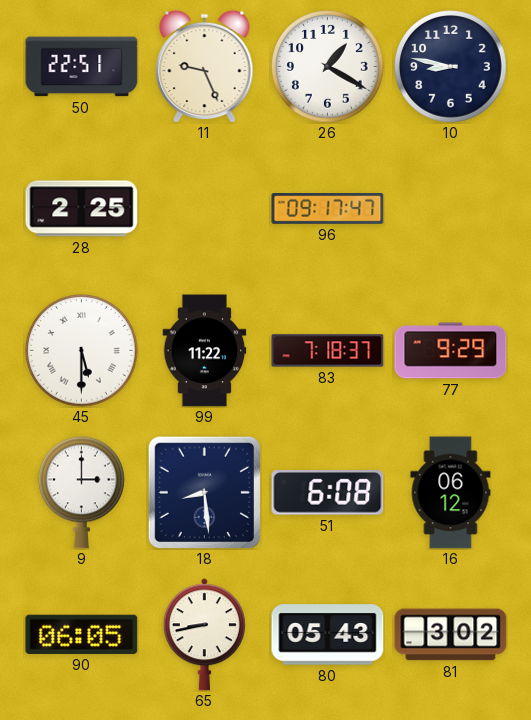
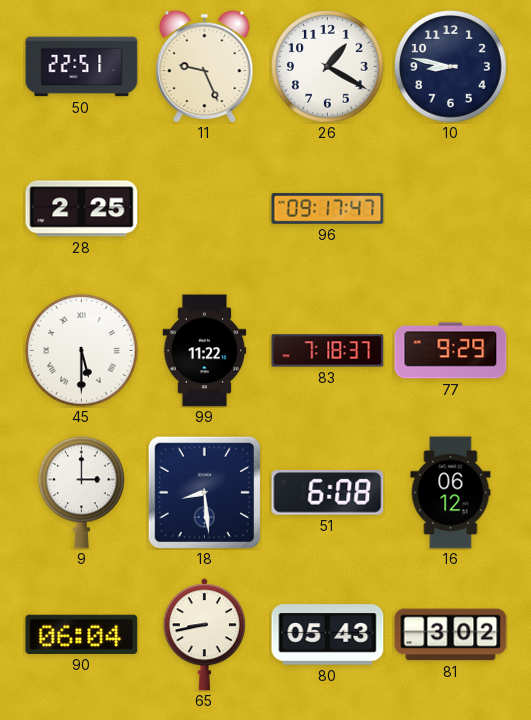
90: 06:05 -> 06:04 (82, 634)
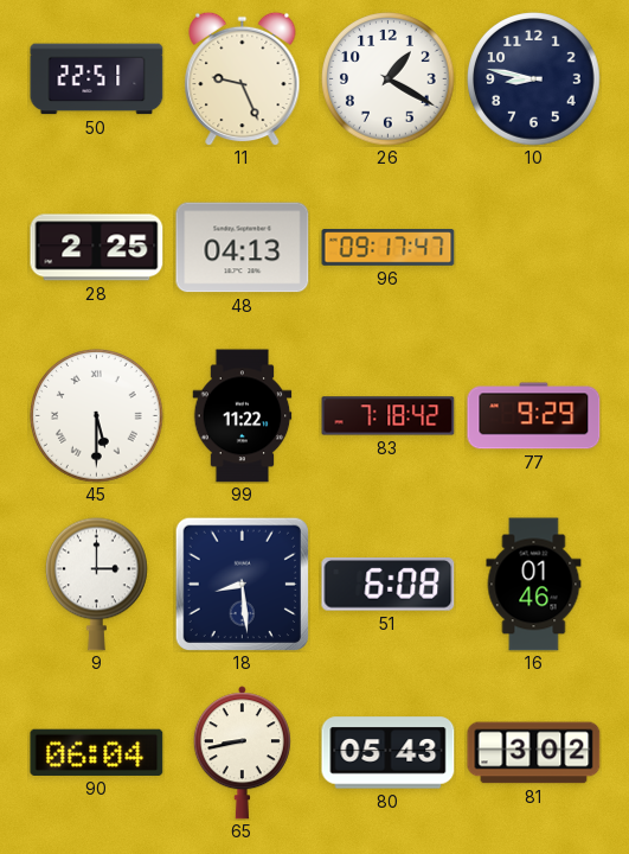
48: none -> 04:13 (243, 248)
83: 7:18:37 -> 7:18:42 (389, 416)
16: 06:12 -> 01:46 (534, 585)
